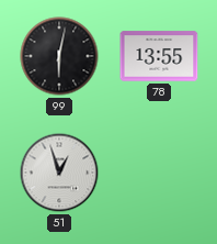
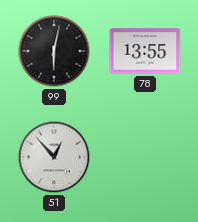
51: 12:57 -> 12:53 (54, 157)
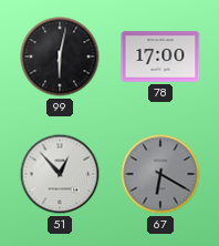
78: 13:55 -> 17:00 (160, 57)
67: none -> 6:20 (160, 174)
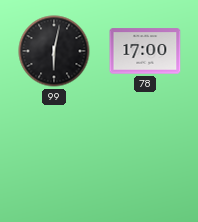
51: 12:53 -> none (60, 174)
67: 6:20 -> none (160, 174)
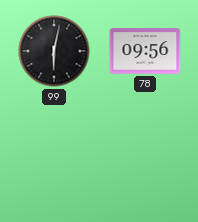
78: 17:00 -> 09:56 (145, 51)
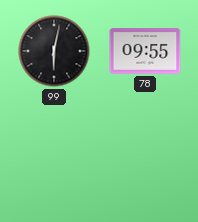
78: 09:56 -> 09:55 (145, 51)
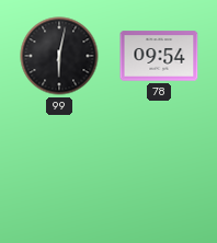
78: 09:55 -> 09:54 (159, 56)
